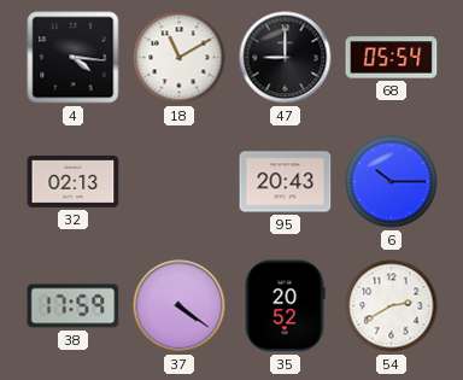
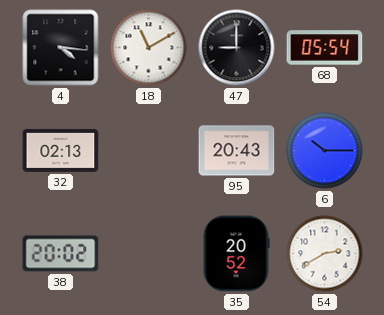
38: 17:59 -> 20:02 (61, 254)
37: 4:21 -> none (180, 306)
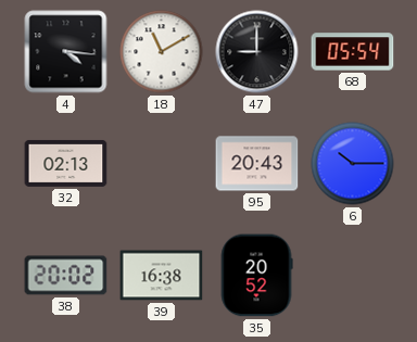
39: none -> 16:38 (162, 276)
54: 2:40 -> none (325, 254)
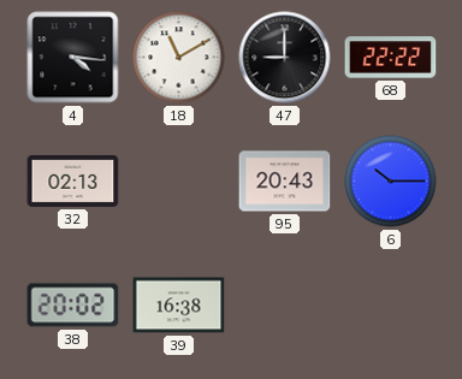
68: 05:54 -> 22:22 (391, 58)
35: 20:52 -> none (256, 276)
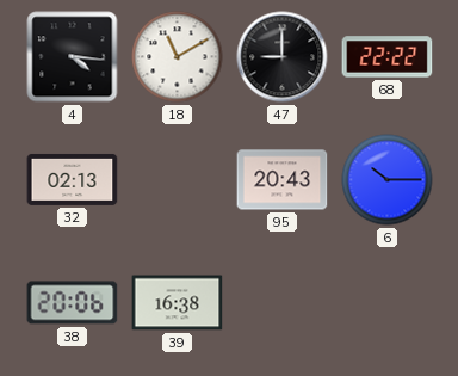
38: 20:02 -> 20:06 (73, 303)
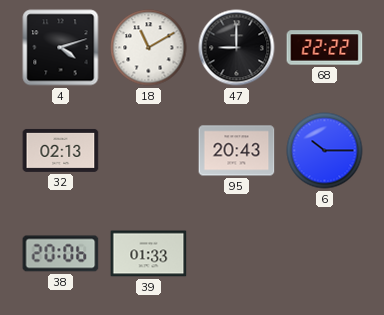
4: 4:16 -> 4:12 (61, 48)
39: 16:38 -> 01:33 (149, 254)
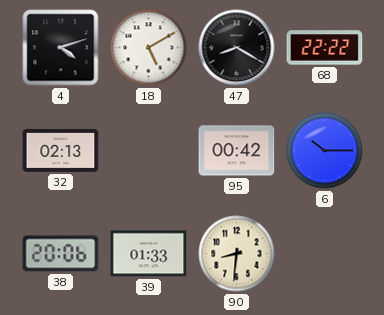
18: 11:10 -> 5:10 (149, 48)
47: 9:00 -> 8:20 (237, 48)
95: 20:43 -> 00:42 (237, 151)
90: none -> 8:31 (237, 254)
